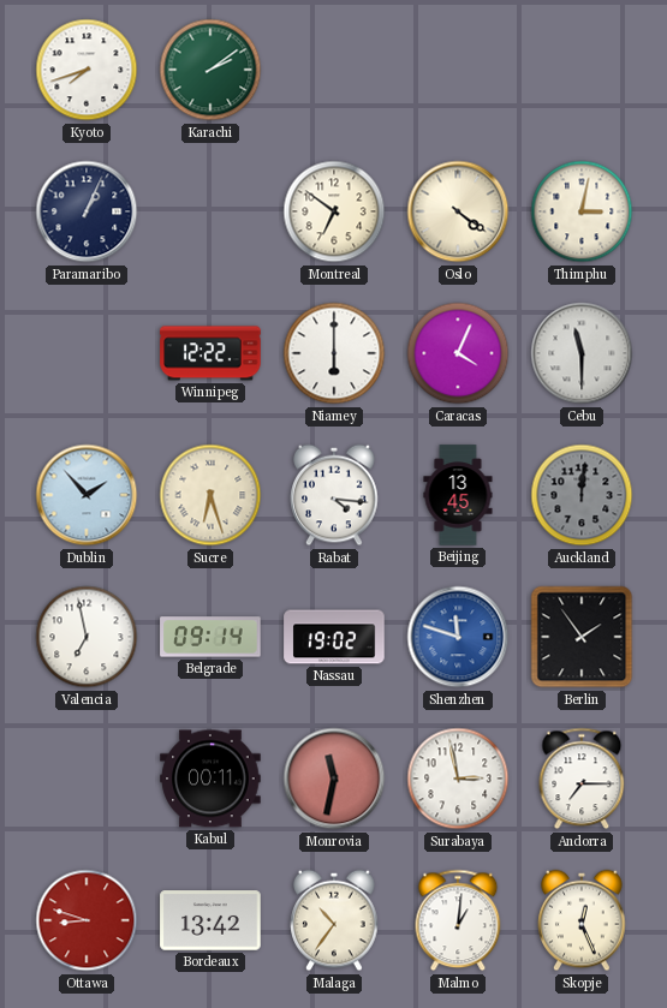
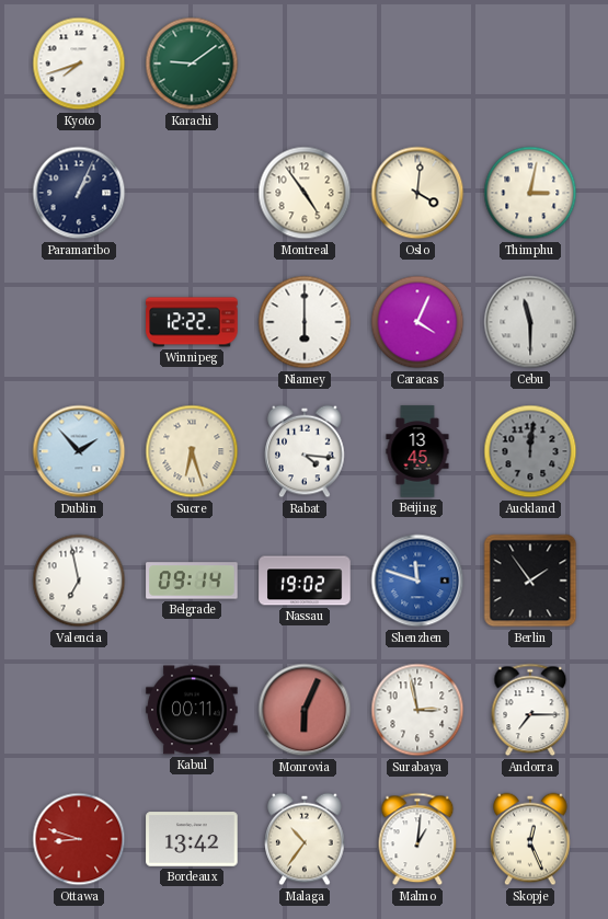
Karachi: 2:09 -> 9:09 (192, 64)
Montreal: 6:51 -> 4:54 (305, 193)
Oslo: 4:21 -> 4:01 (417, 193)
Monrovia: 11:32 -> 6:04 (305, 710)
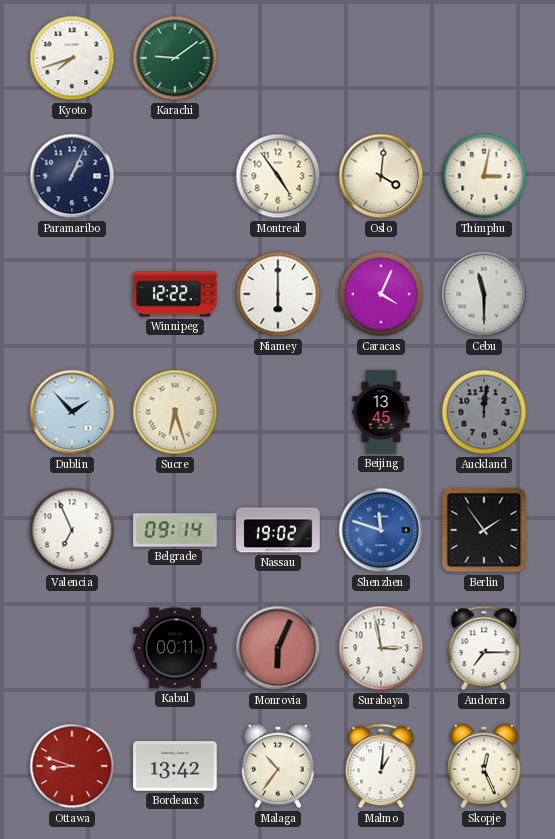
Rabat: 4:16 -> none (305, 451)
Valencia: 6:58 -> 6:56 (72, 530)
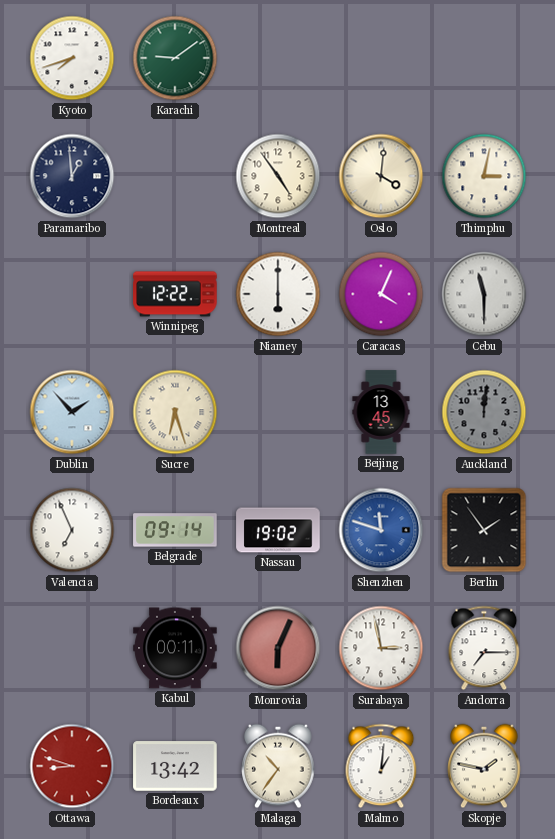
Paramaribo: 1:04 -> 12:59 (72, 176)
Skopje: 12:26 -> 1:47 (484, 766)
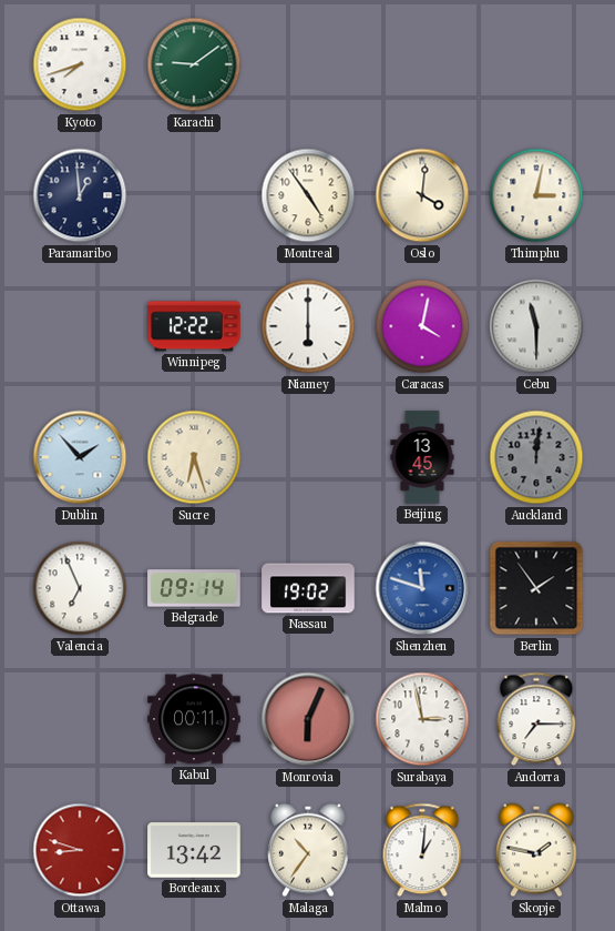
Caracas: 4:04 -> 4:02 (422, 326)
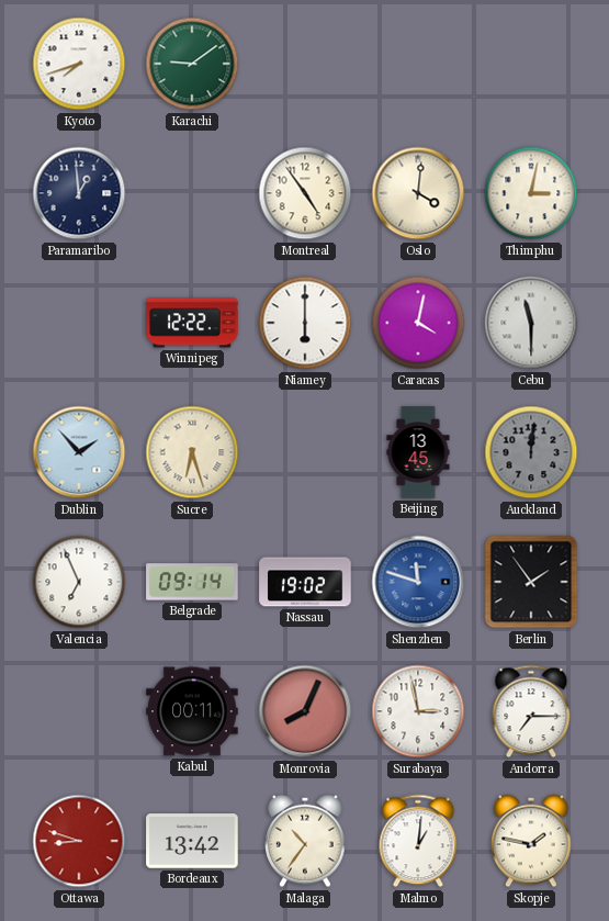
Monrovia: 6:04 -> 8:04 (305, 711)
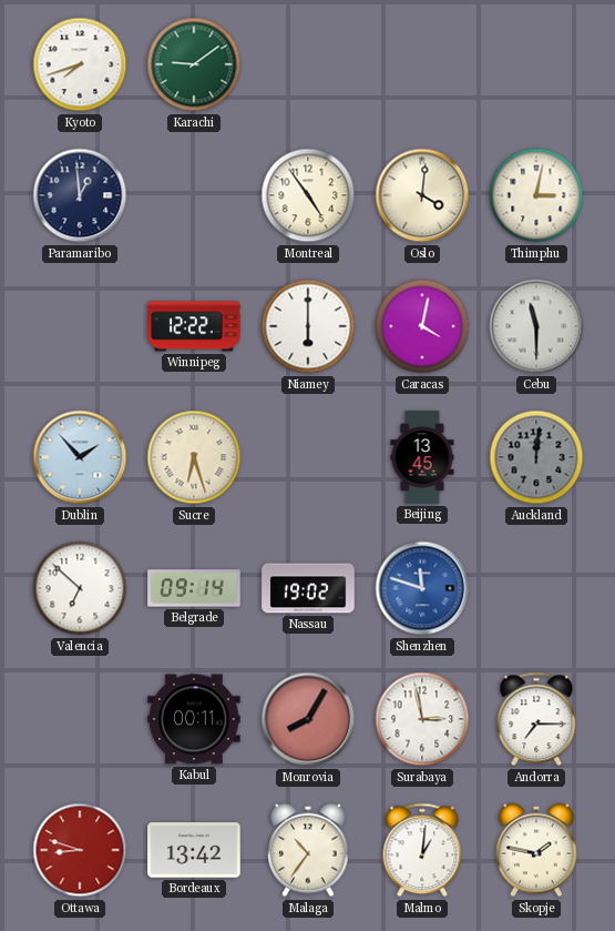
Valencia: 6:56 -> 6:52 (80, 588)
Berlin: 1:54 -> none (531, 582)
Monrovia: 8:04 -> 8:05 (308, 719)
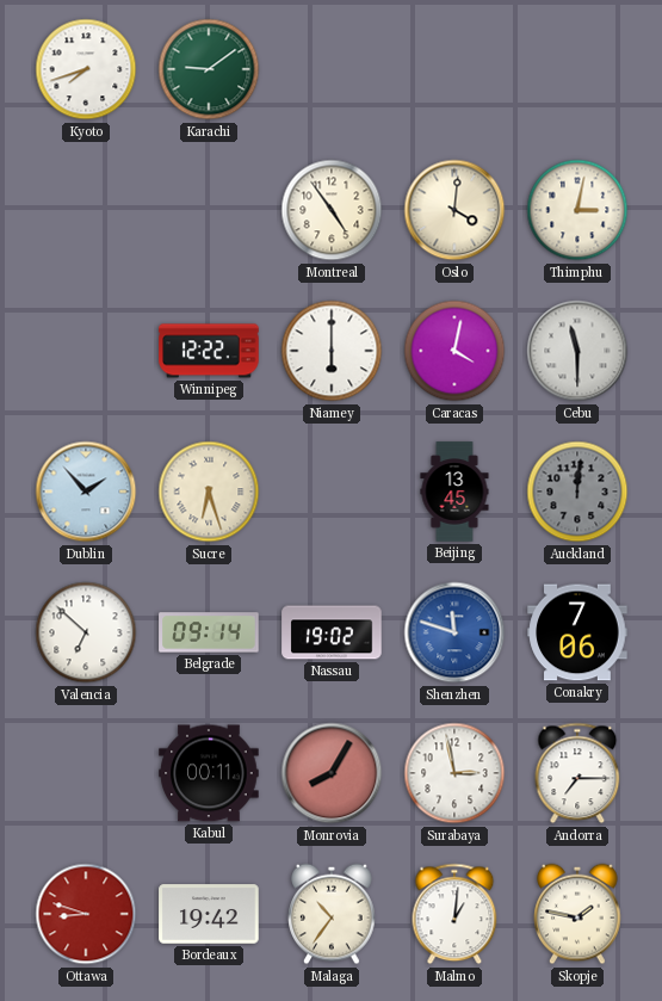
Paramaribo: 12:59 -> none (80, 195)
Conakry: none -> 7:06 (577, 632)
Bordeaux: 13:42 -> 19:42 (209, 914)
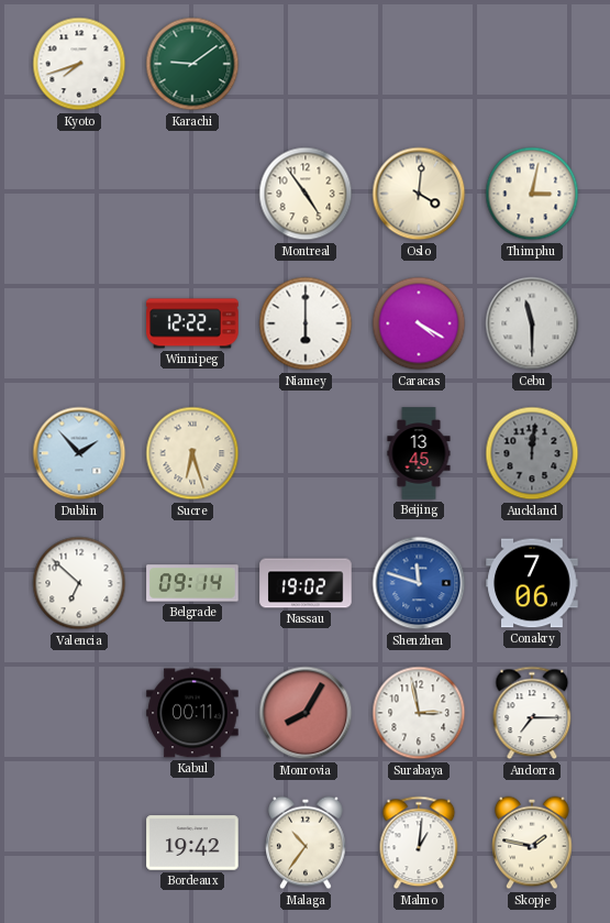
Caracas: 4:02 -> 4:20 (419, 323)
Ottawa: 8:48 -> none (86, 914)
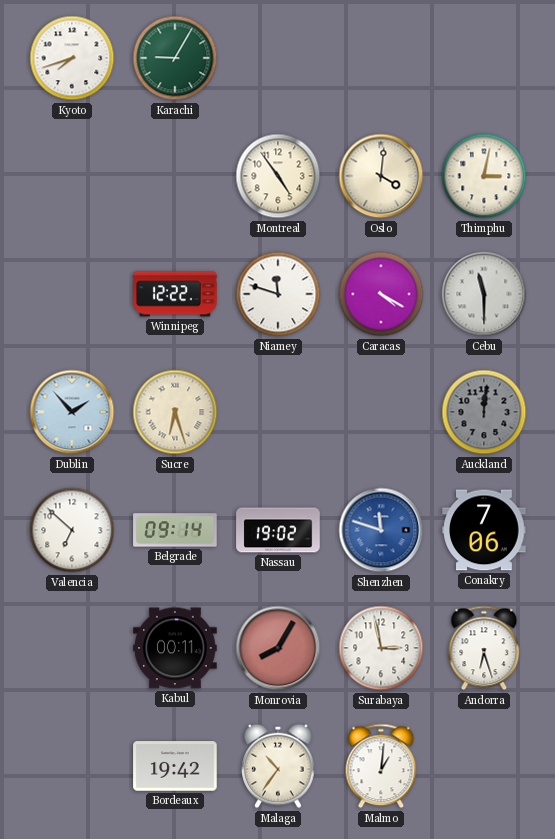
Karachi: 9:09 -> 9:05 (175, 58)
Niamey: 6:00 -> 11:48 (278, 294)
Beijing: 13:45 -> none (419, 453)
Andorra: 7:15 -> 6:27 (484, 648)
Skopje: 1:47 -> none (532, 843)
